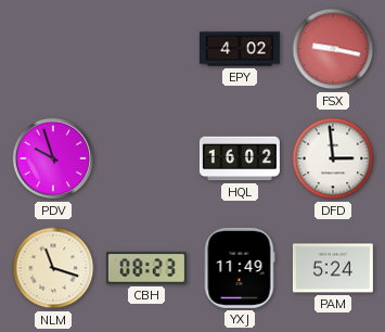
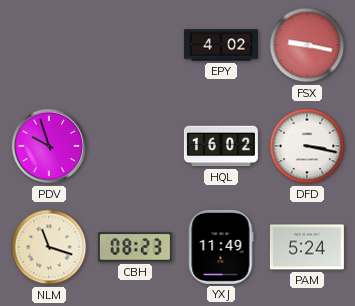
DFD: 2:59 -> 3:17 (307, 146)
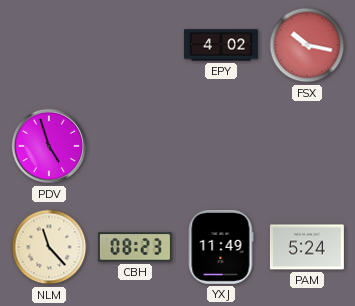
FSX: 9:17 -> 10:17 (307, 45)
PDV: 9:57 -> 4:57 (49, 146)
HQL: 16:02 -> none (221, 146)
DFD: 3:17 -> none (307, 146)
NLM: 11:18 -> 11:23 (49, 247)
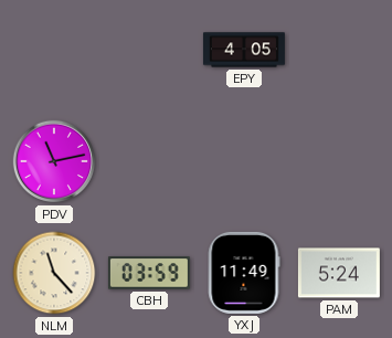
EPY: 4:02 -> 4:05 (244, 50)
FSX: 10:17 -> none (307, 45)
PDV: 4:57 -> 11:13 (54, 161)
CBH: 08:23 -> 03:59 (149, 273)
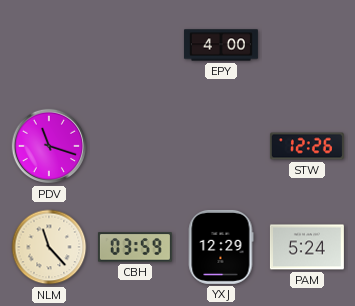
EPY: 4:05 -> 4:00 (221, 45)
PDV: 11:13 -> 11:18 (49, 146)
STW: none -> 12:26 (307, 146)
YXJ: 11:49 -> 12:29 (221, 247)
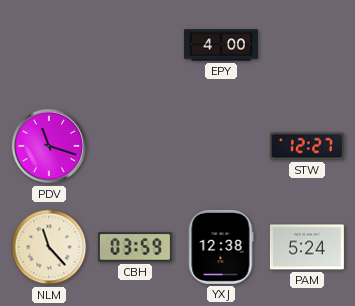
STW: 12:26 -> 12:27 (307, 146)
YXJ: 12:29 -> 12:38 (221, 247)
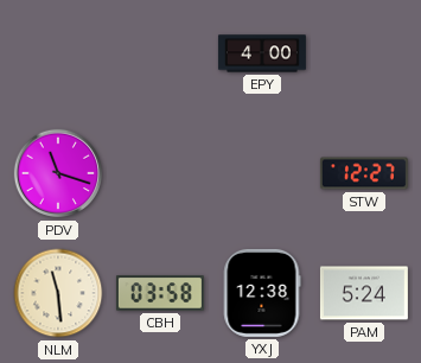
NLM: 11:23 -> 11:29 (58, 293)
CBH: 03:59 -> 03:58 (160, 293)
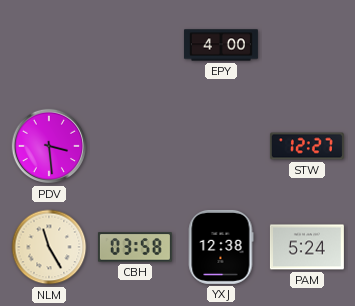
PDV: 11:18 -> 3:29 (49, 146)
NLM: 11:29 -> 11:25 (49, 247)
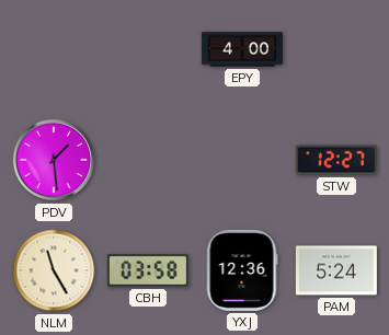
PDV: 3:29 -> 1:29 (54, 160)
YXJ: 12:38 -> 12:36 (242, 270)
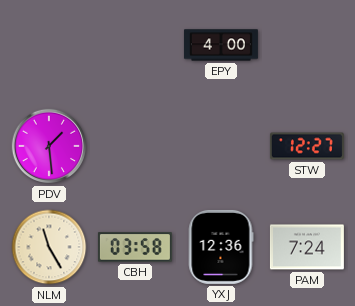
PAM: 5:24 -> 7:24 (307, 247)
